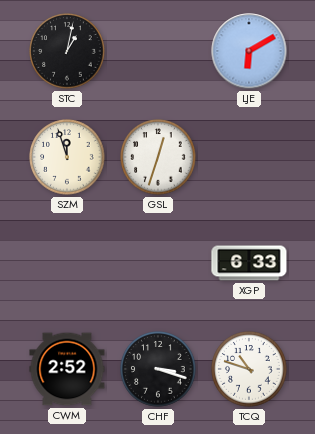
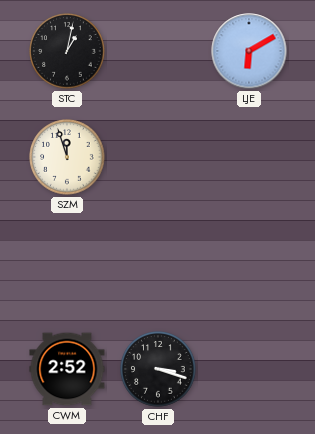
GSL: 12:33 -> none (158, 157)
XGP: 6:33 -> none (249, 263)
TCQ: 10:48 -> none (249, 369)
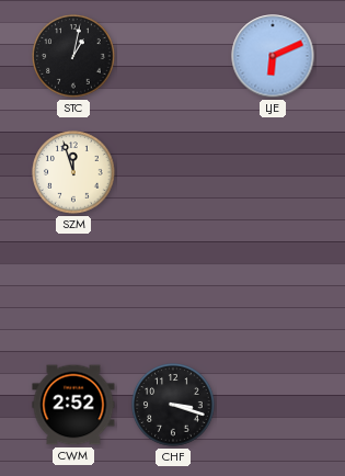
LJE: 6:10 -> 6:11 (273, 56)
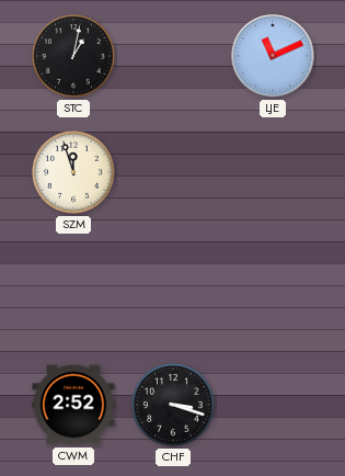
LJE: 6:11 -> 11:11 (273, 56)
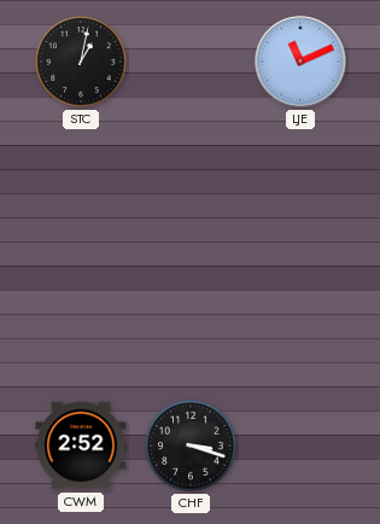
SZM: 11:57 -> none (73, 172)
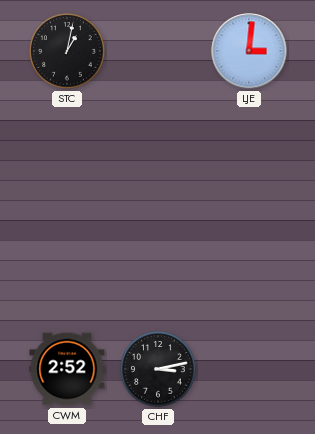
LJE: 11:11 -> 3:01 (249, 51)
CHF: 3:18 -> 3:13 (158, 369)
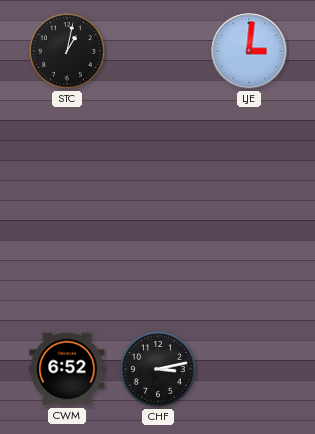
CWM: 2:52 -> 6:52 (67, 369)
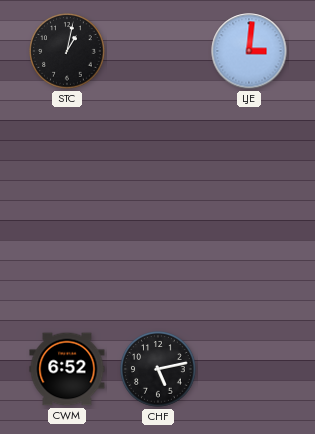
CHF: 3:13 -> 5:13 (158, 369)
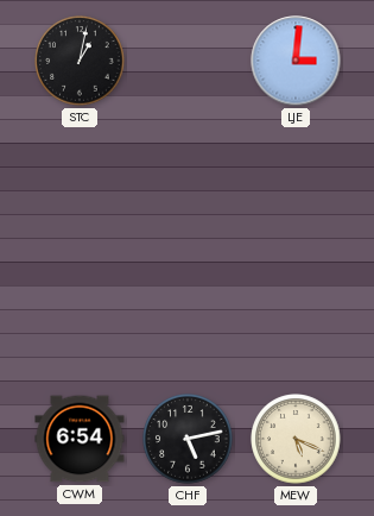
CWM: 6:52 -> 6:54 (80, 439)
MEW: none -> 5:19 (296, 439)
